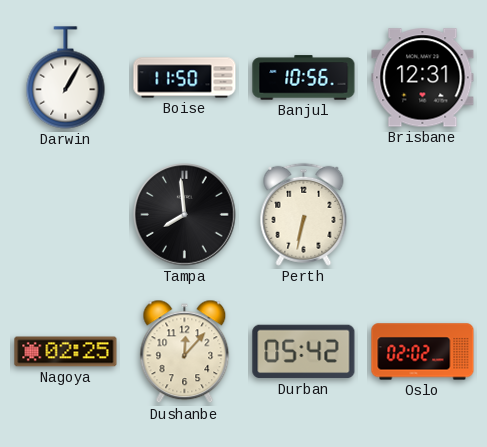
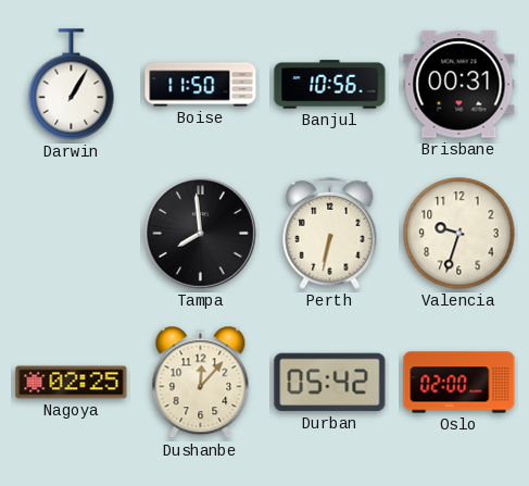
Brisbane: 12:31 -> 00:31 (459, 85)
Valencia: none -> 9:33 (459, 234)
Oslo: 02:02 -> 02:00 (459, 383)
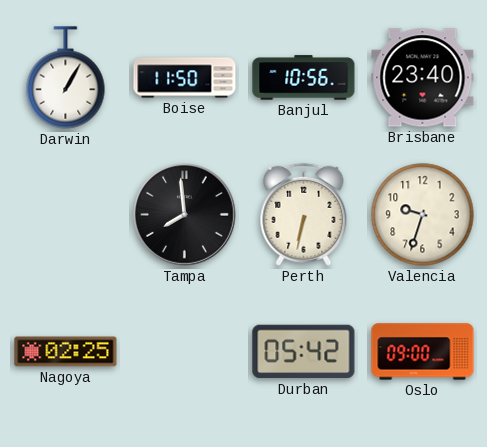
Brisbane: 00:31 -> 23:40 (423, 78)
Dushanbe: 12:07 -> none (201, 383)
Oslo: 02:00 -> 09:00 (423, 352)
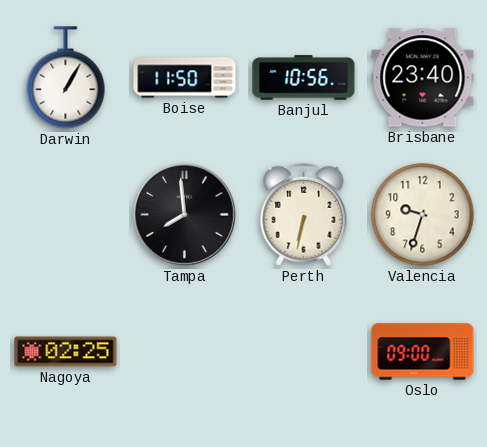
Durban: 05:42 -> none (304, 352)
